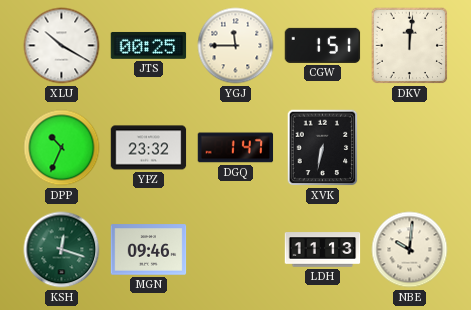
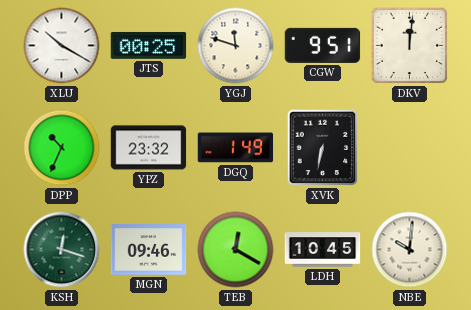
YGJ: 11:45 -> 11:48 (236, 46)
CGW: 1:51 -> 9:51 (323, 45)
DGQ: 1:47 -> 1:49 (236, 148)
TEB: none -> 12:20 (236, 250)
LDH: 11:13 -> 10:45 (323, 250)
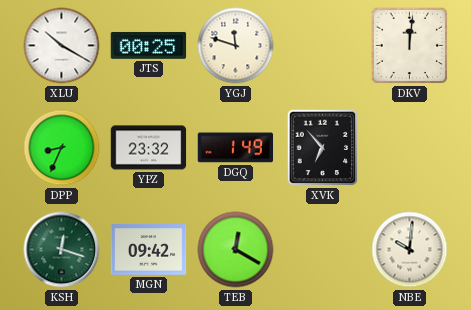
CGW: 9:51 -> none (323, 45)
DPP: 10:34 -> 8:34 (62, 148)
XVK: 6:32 -> 6:53 (323, 148)
MGN: 09:46 -> 09:42 (149, 250)
LDH: 10:45 -> none (323, 250)
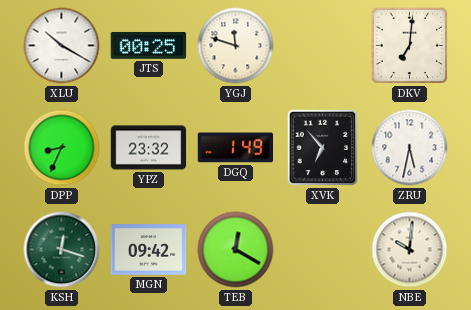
DKV: 12:01 -> 7:01 (410, 46)
ZRU: none -> 5:32 (410, 148)
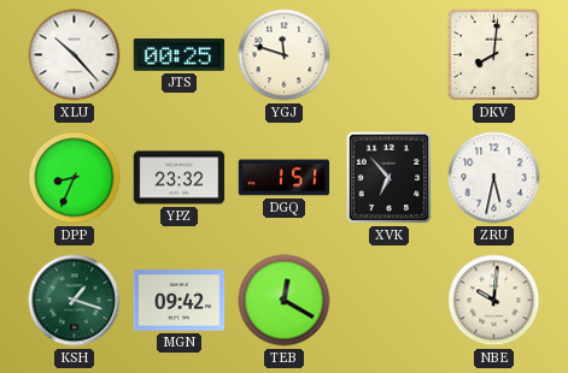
XLU: 10:20 -> 10:23 (75, 55)
DKV: 7:01 -> 8:01 (494, 55)
DGQ: 1:49 -> 1:51 (285, 178)
KSH: 12:18 -> 1:18 (75, 301)
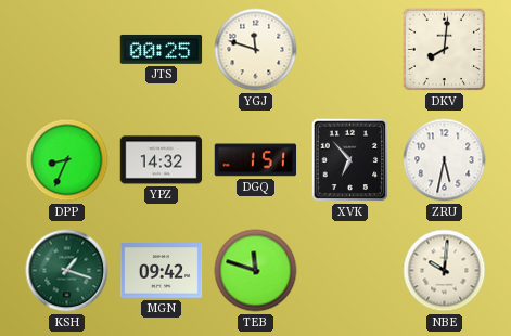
XLU: 10:23 -> none (75, 55)
YPZ: 23:32 -> 14:32 (162, 160)
TEB: 12:20 -> 11:48 (256, 271)
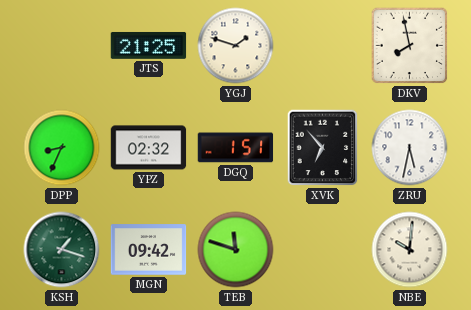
JTS: 00:25 -> 21:25 (149, 45)
YGJ: 11:48 -> 1:48 (236, 46)
DKV: 8:01 -> 7:58 (410, 46)
YPZ: 14:32 -> 02:32 (149, 148)
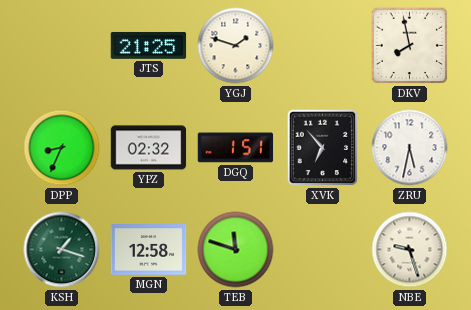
MGN: 09:42 -> 12:58 (149, 250)
NBE: 10:01 -> 9:27 (410, 250)
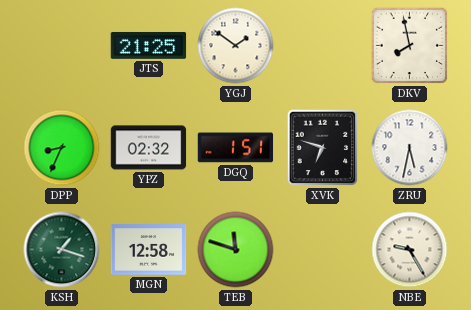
YGJ: 1:48 -> 1:51 (236, 46)
XVK: 6:53 -> 6:48 (323, 148)
NBE: 9:27 -> 9:25 (410, 250)
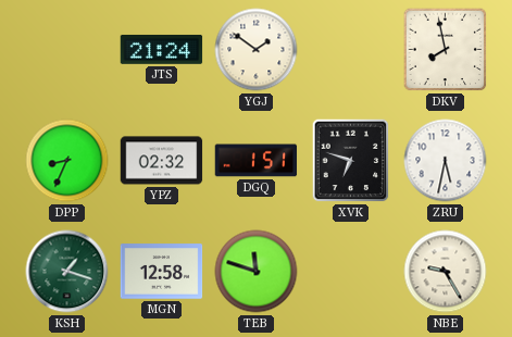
JTS: 21:25 -> 21:24 (162, 49)
